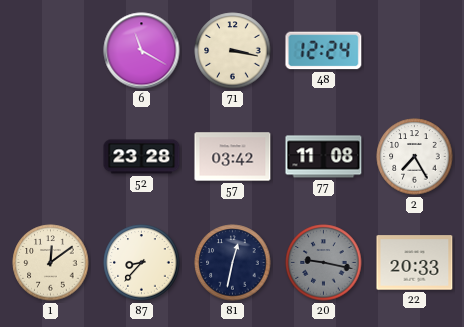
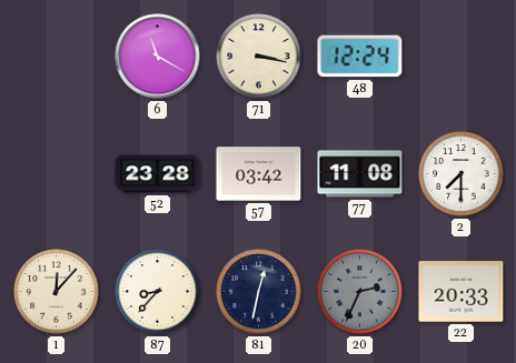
2: 7:25 -> 7:30 (462, 174)
1: 12:09 -> 12:07 (57, 292)
20: 9:17 -> 2:34 (360, 292)
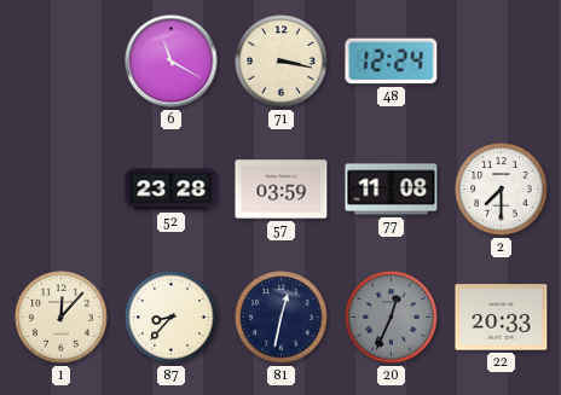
57: 03:42 -> 03:59 (282, 190)
20: 2:34 -> 12:34 (392, 318)
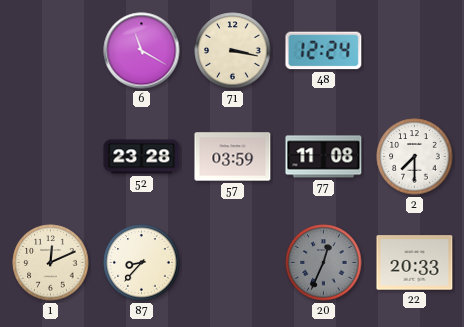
1: 12:07 -> 12:11 (51, 263)
81: 12:32 -> none (282, 318)
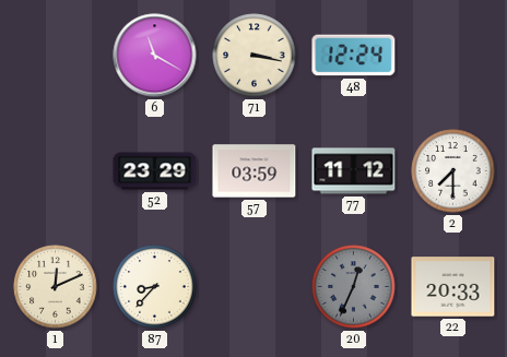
52: 23:28 -> 23:29 (155, 171)
77: 11:08 -> 11:12 (354, 171)
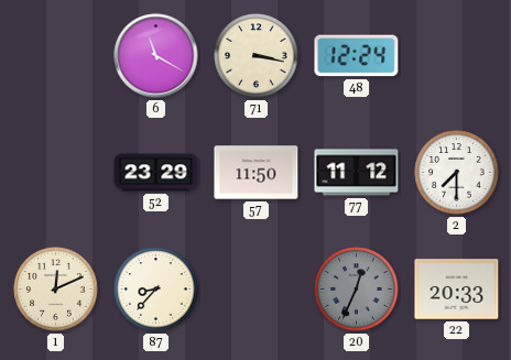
57: 03:59 -> 11:50 (257, 173)
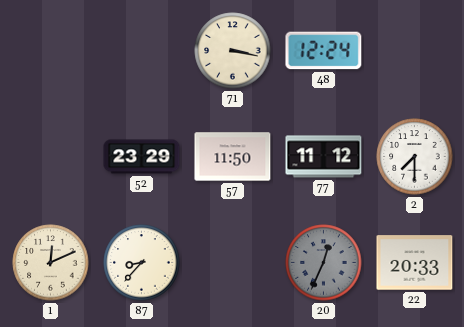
6: 11:20 -> none (156, 56)
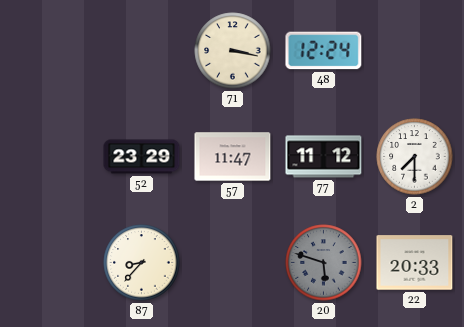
57: 11:50 -> 11:47 (233, 157)
1: 12:11 -> none (51, 263)
20: 12:34 -> 5:48 (324, 263)
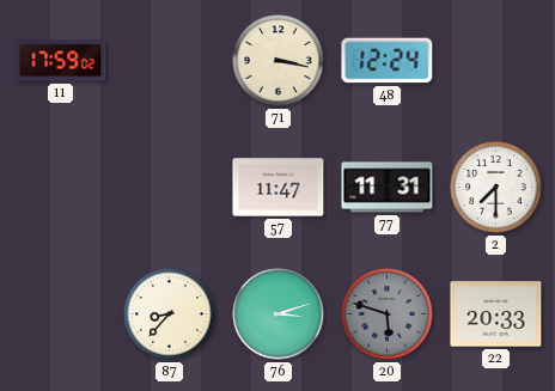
11: none -> 17:59 (61, 61)
52: 23:29 -> none (142, 157)
77: 11:12 -> 11:31 (388, 188)
76: none -> 3:12 (279, 314)
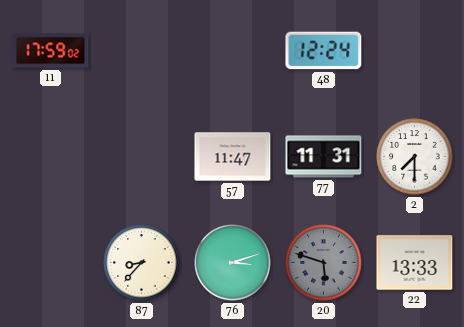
71: 3:17 -> none (279, 61)
22: 20:33 -> 13:33 (415, 263)
